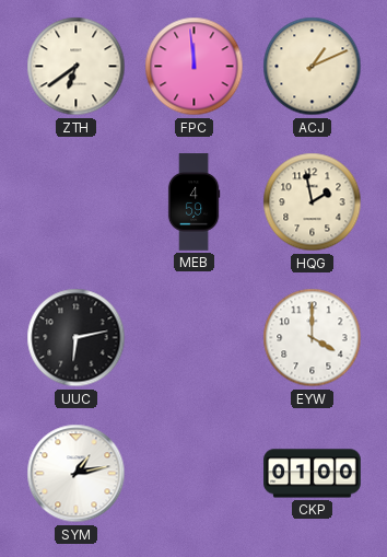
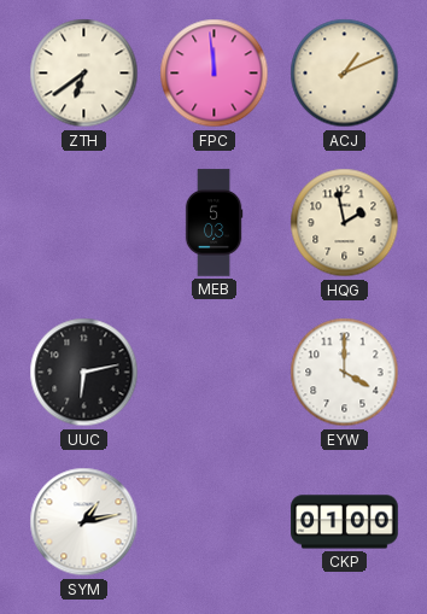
MEB: 4:59 -> 5:03 (213, 223)
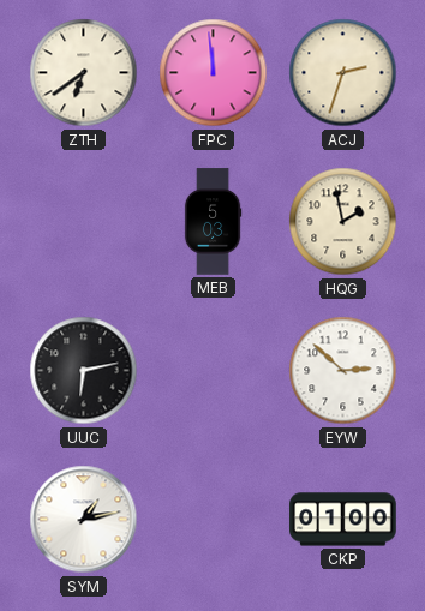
ACJ: 1:11 -> 2:33 (343, 73)
EYW: 4:00 -> 2:52 (343, 371)
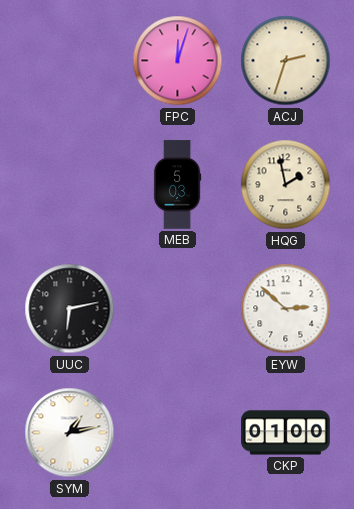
ZTH: 6:39 -> none (84, 73)
FPC: 11:59 -> 12:03 (178, 61)
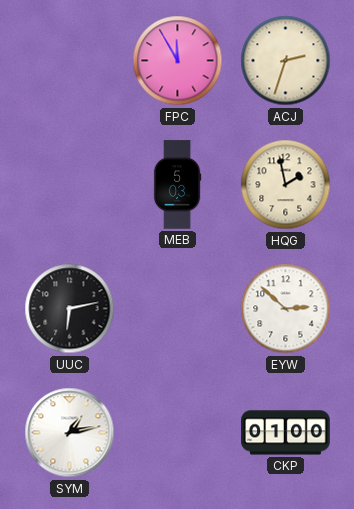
FPC: 12:03 -> 11:55 (178, 61)
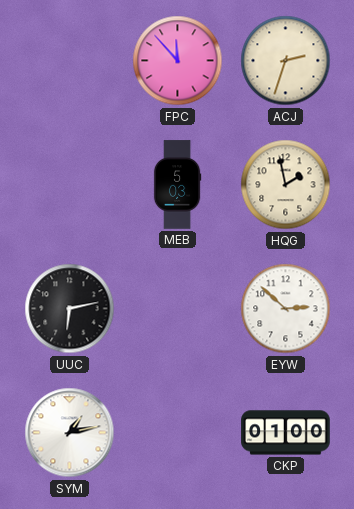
FPC: 11:55 -> 11:53 (178, 61)
